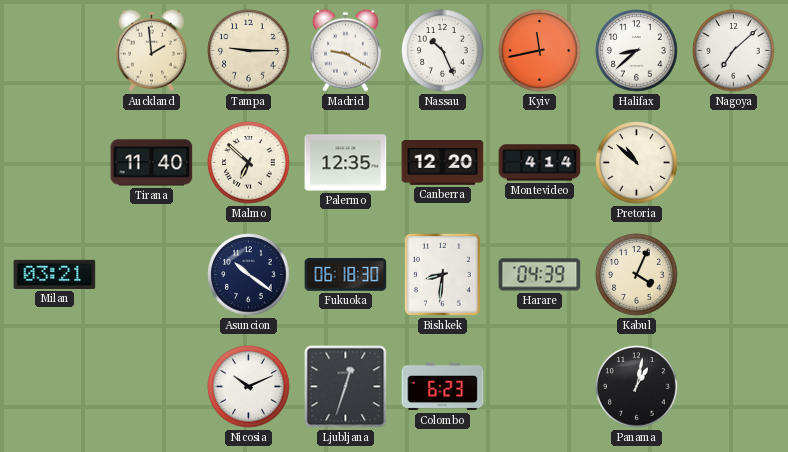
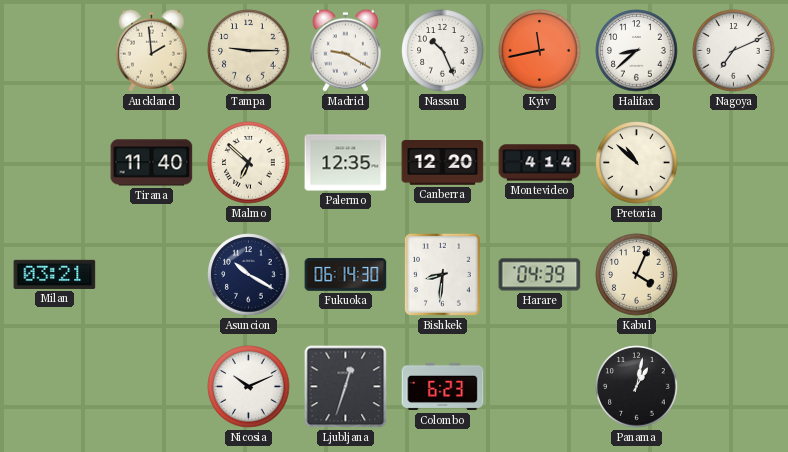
Nagoya: 7:08 -> 7:11 (734, 51)
Asuncion: 10:21 -> 10:20 (249, 275)
Fukuoka: 06:18 -> 06:14 (346, 275)
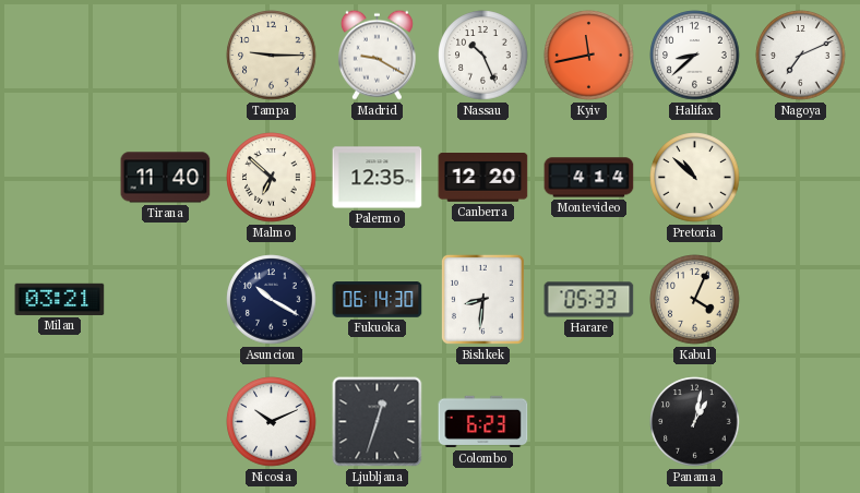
Auckland: 1:59 -> none (151, 50)
Harare: 04:39 -> 05:33 (589, 300)
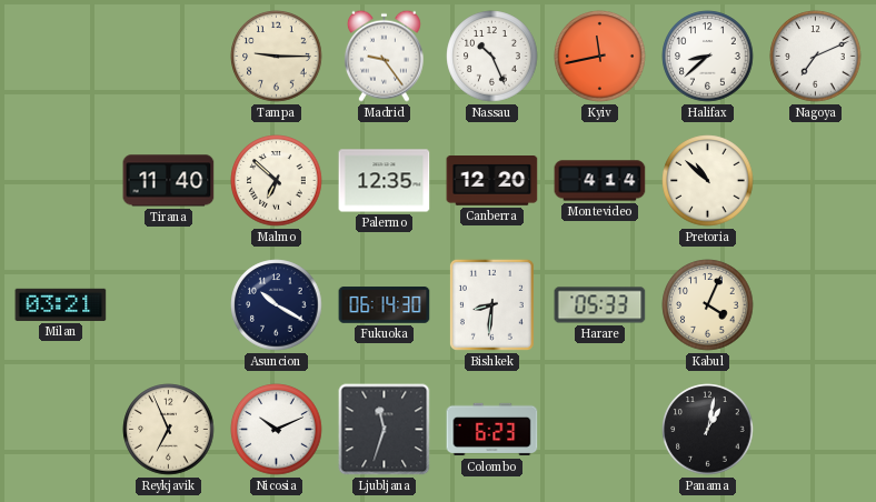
Madrid: 9:20 -> 9:24 (384, 56)
Reykjavik: none -> 6:56 (169, 430)
Ljubljana: 12:33 -> 11:33 (385, 430)
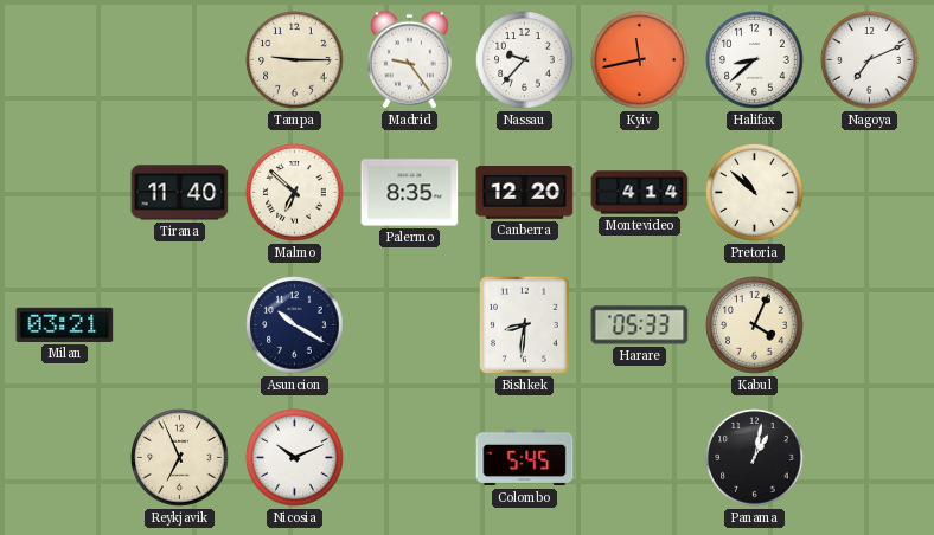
Nassau: 10:26 -> 9:37 (525, 60)
Palermo: 12:35 -> 8:35 (410, 193)
Fukuoka: 06:14 -> none (385, 305)
Ljubljana: 11:33 -> none (385, 430)
Colombo: 6:23 -> 5:45 (525, 458)
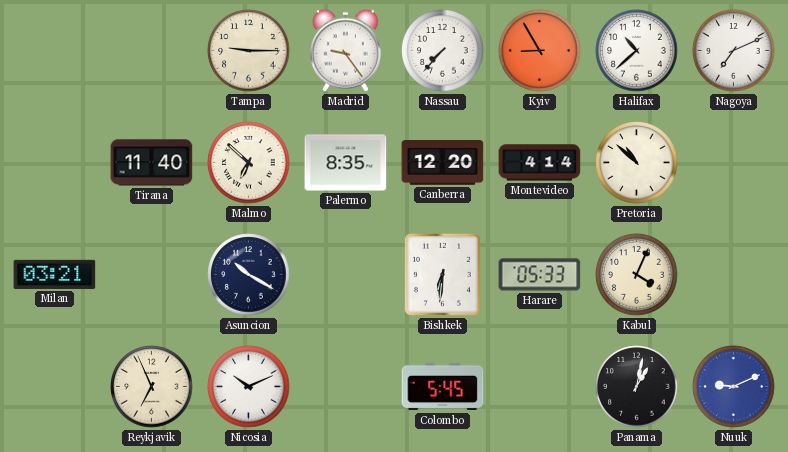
Nassau: 9:37 -> 7:37 (443, 51)
Kyiv: 11:43 -> 8:55 (540, 51)
Halifax: 8:38 -> 10:38 (637, 51)
Bishkek: 8:31 -> 6:31 (442, 274)
Nuuk: none -> 9:11 (734, 387)
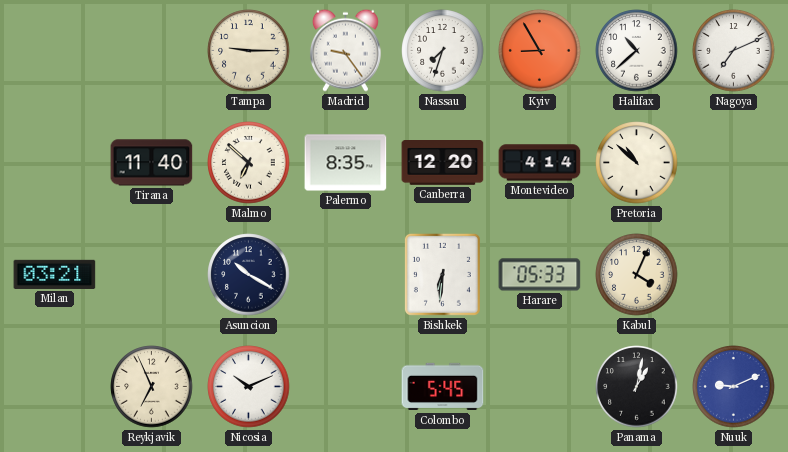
Nassau: 7:37 -> 7:33 (443, 51)
